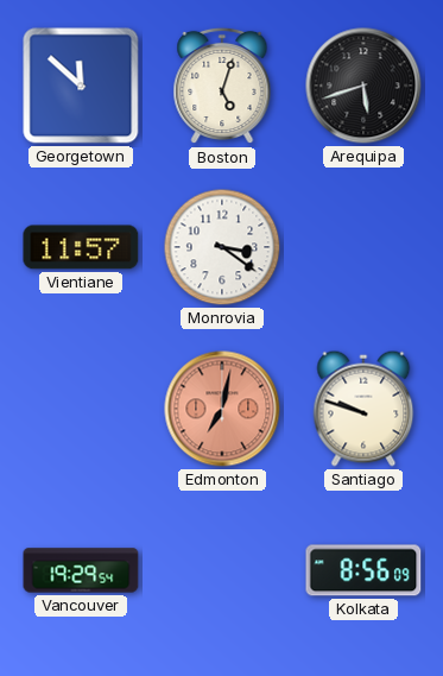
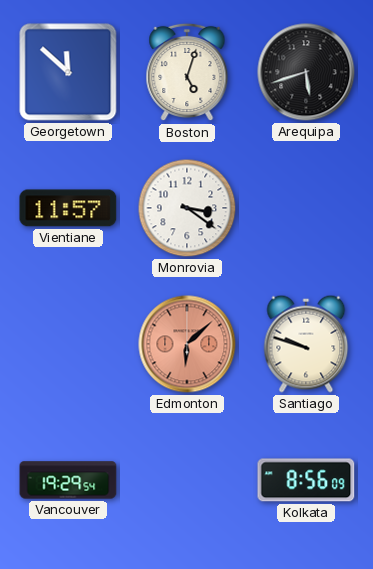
Edmonton: 7:02 -> 6:08 (187, 344)
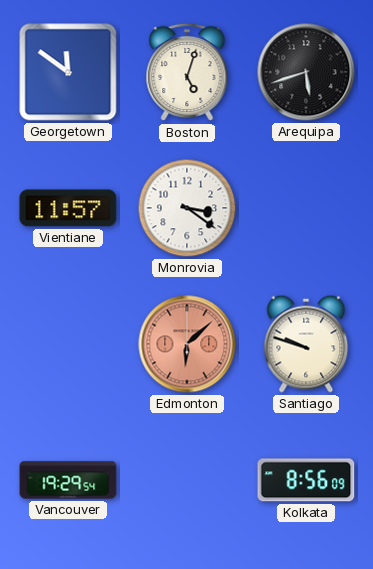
Georgetown: 11:52 -> 11:51 (68, 72)
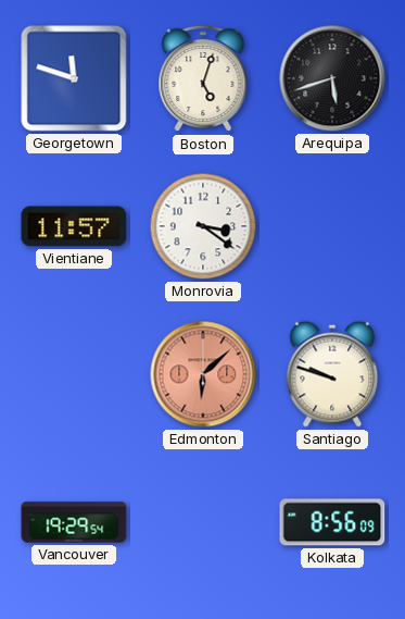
Georgetown: 11:51 -> 11:48 (74, 78)
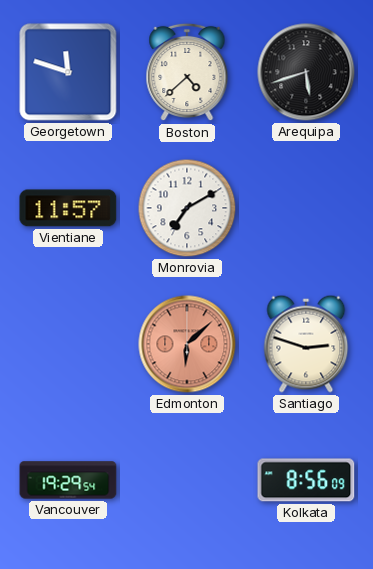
Boston: 5:03 -> 4:38 (187, 72)
Monrovia: 3:21 -> 7:10 (187, 208)
Santiago: 9:48 -> 2:48 (306, 344)
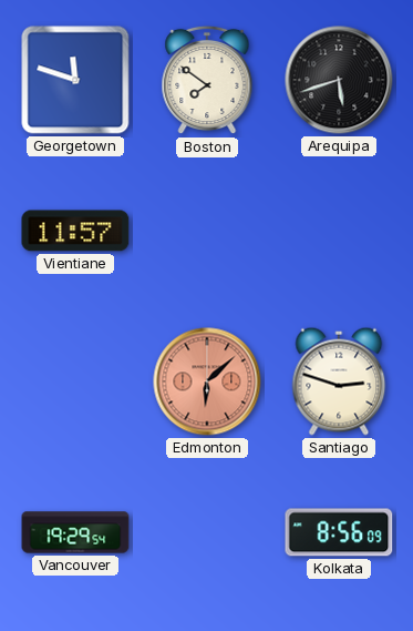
Boston: 4:38 -> 7:51 (207, 80)
Monrovia: 7:10 -> none (187, 208)
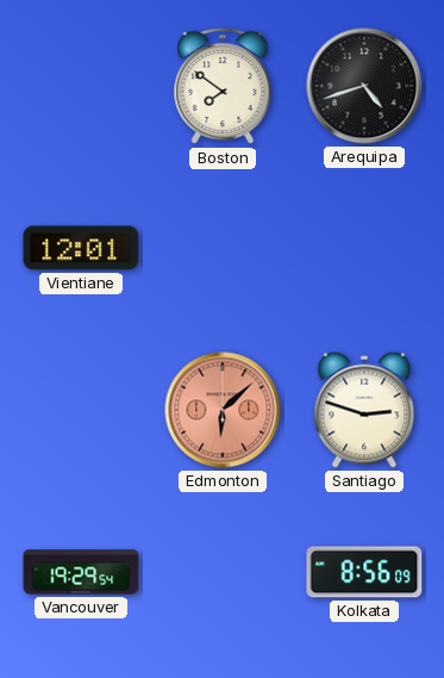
Georgetown: 11:48 -> none (75, 80)
Arequipa: 5:42 -> 4:42 (364, 86)
Vientiane: 11:57 -> 12:01 (81, 248)
